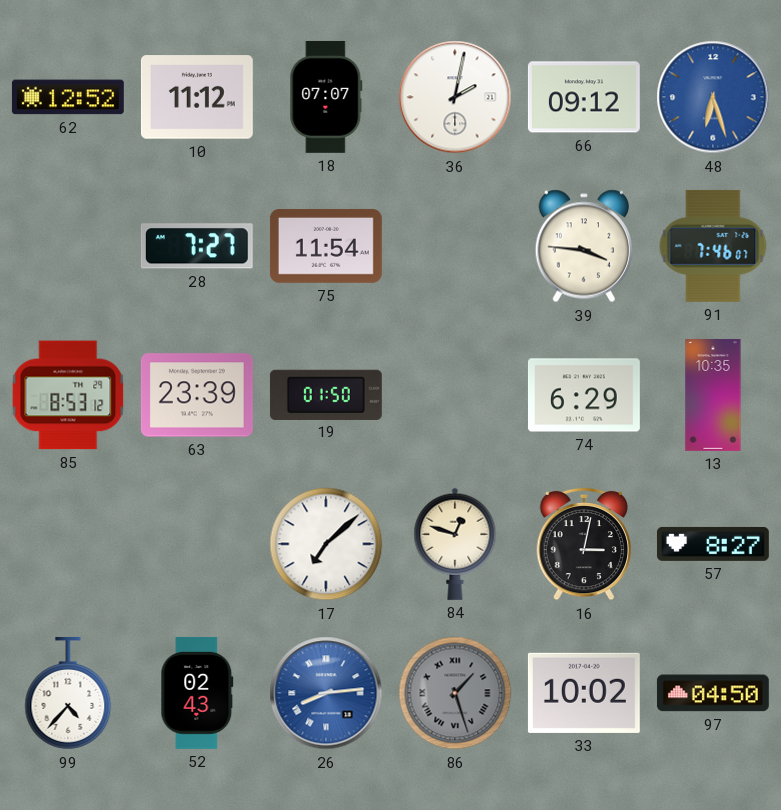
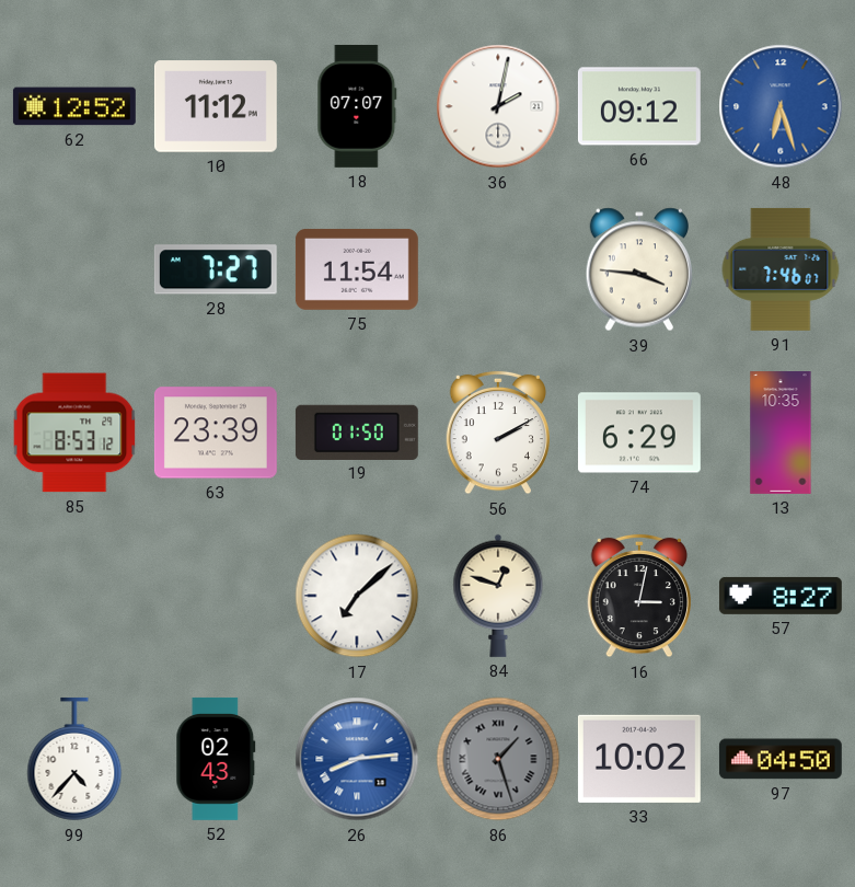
56: none -> 2:10 (497, 433)
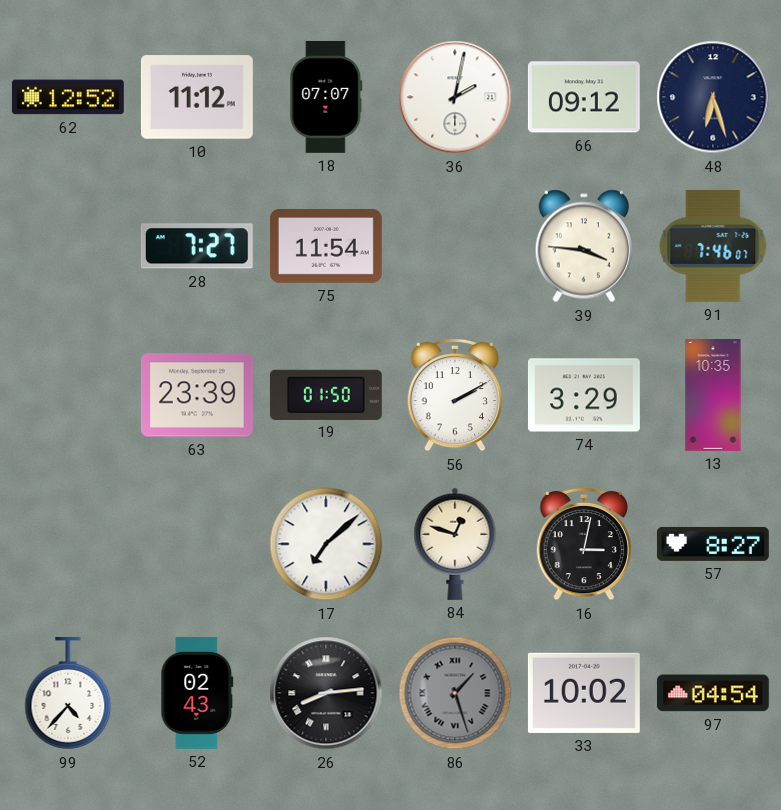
48 dial: blue -> navy (713, 97)
85: 8:53 -> none (74, 433)
74: 6:29 -> 3:29 (584, 395)
26 dial: blue -> black (326, 693)
97: 04:50 -> 04:54 (713, 693)
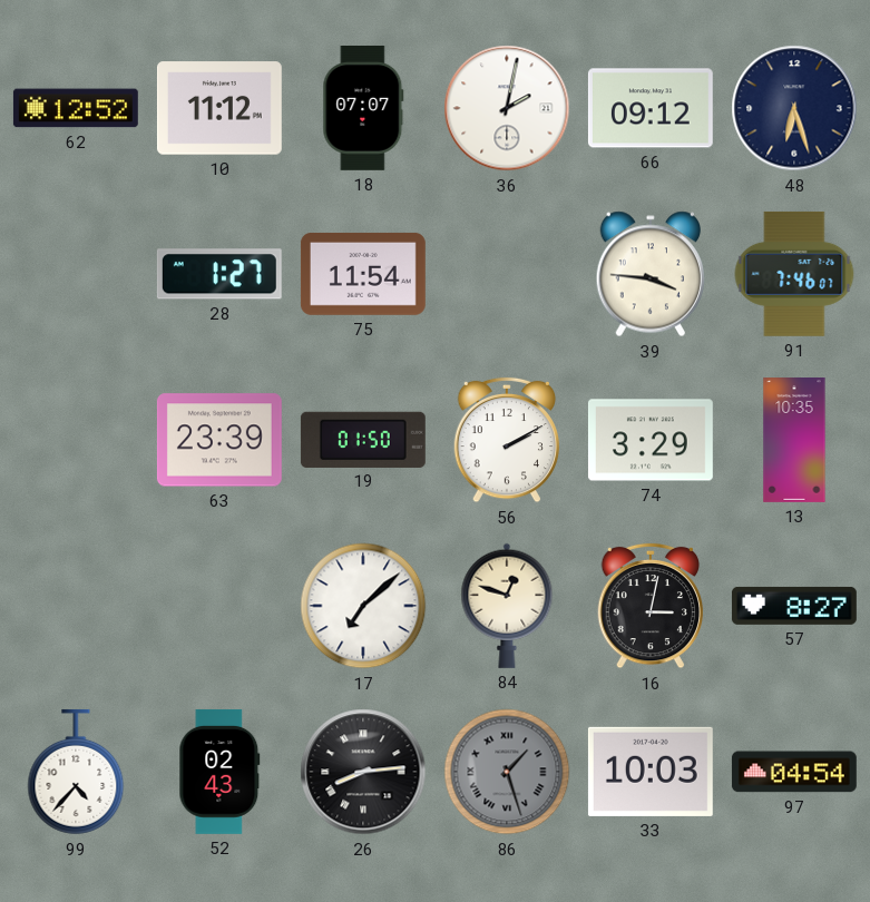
28: 7:27 -> 1:27 (219, 274)
33: 10:02 -> 10:03 (651, 772)
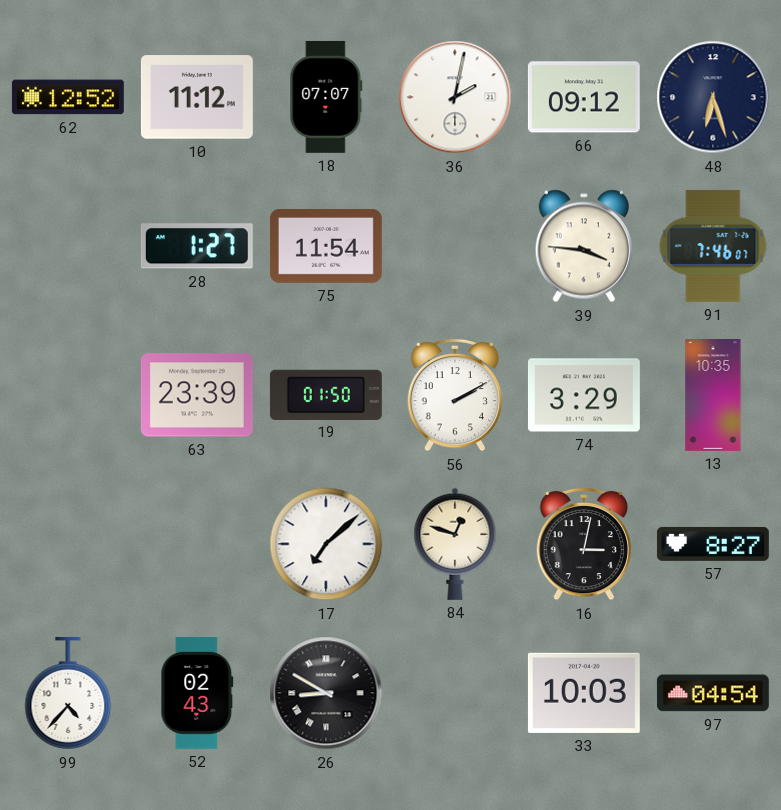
26: 8:14 -> 8:50 (326, 693)
86: 1:27 -> none (507, 772)
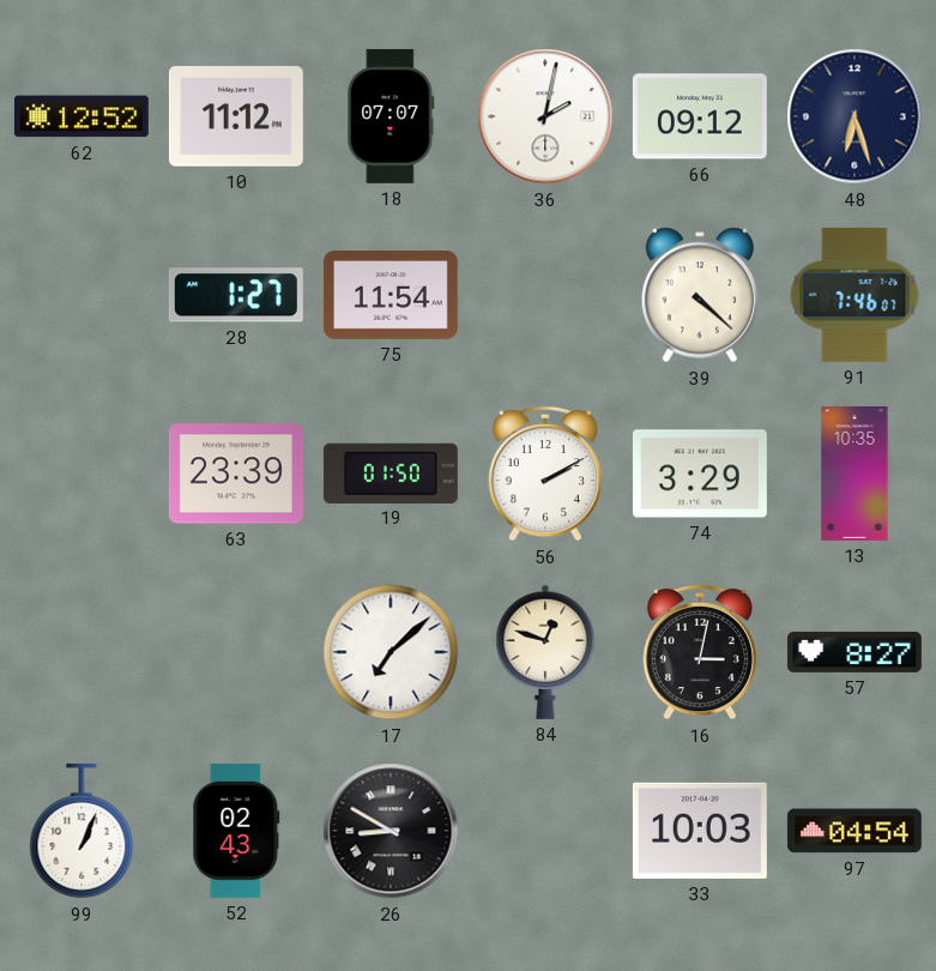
39: 3:46 -> 4:22 (699, 295)
99: 4:37 -> 1:04 (81, 831)
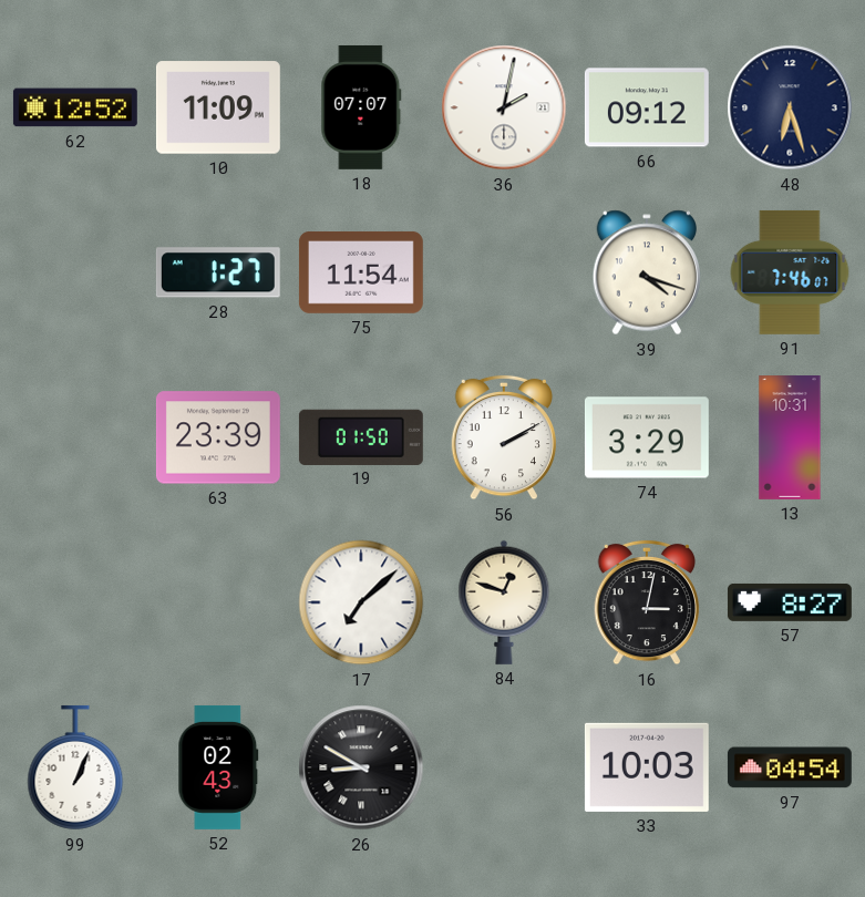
10: 11:12 -> 11:09 (218, 107)
39: 4:22 -> 4:18 (646, 272)
13: 10:35 -> 10:31 (790, 439)
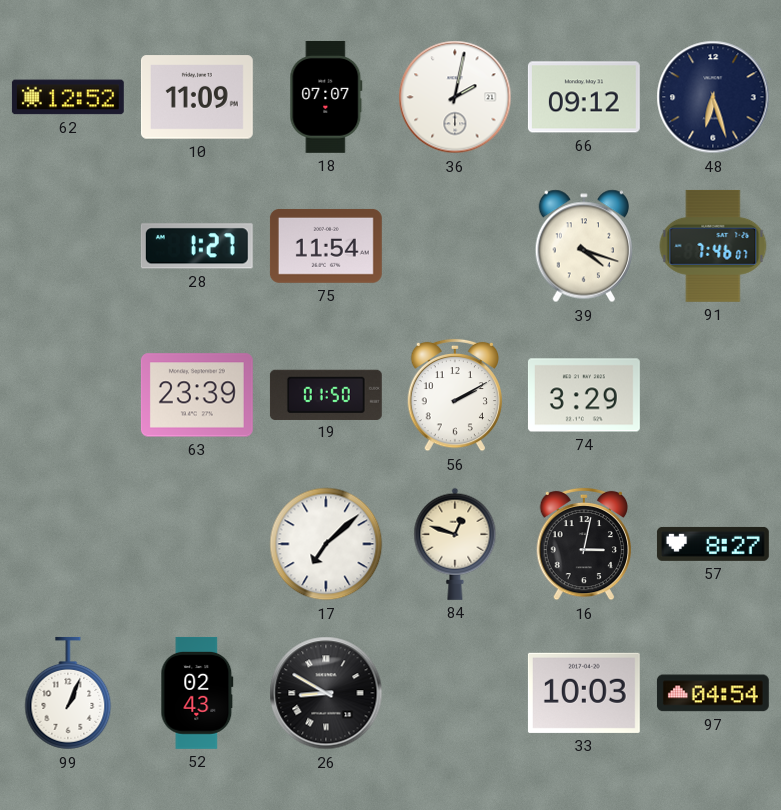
13: 10:31 -> none (790, 439)
